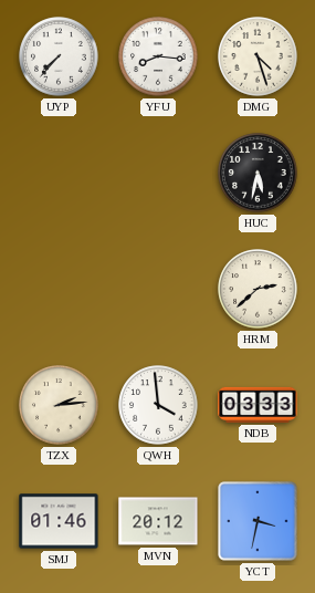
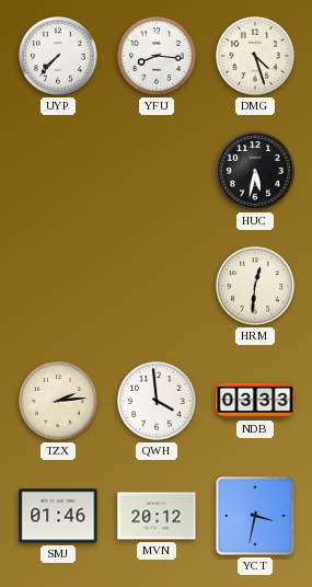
HRM: 2:38 -> 12:31 (255, 286)
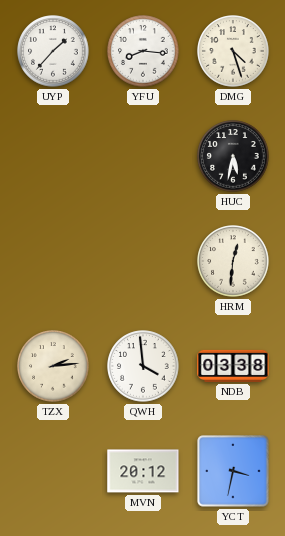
UYP: 7:37 -> 1:37 (53, 51)
NDB: 03:33 -> 03:38 (233, 366)
SMJ: 01:46 -> none (58, 516)
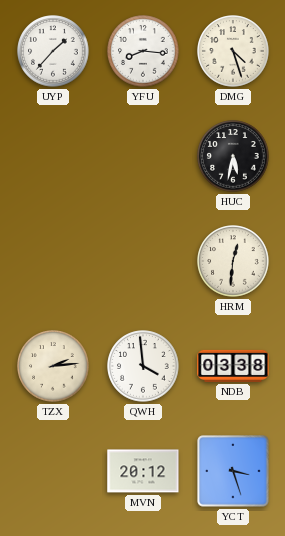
YCT: 3:32 -> 3:27 (233, 471)
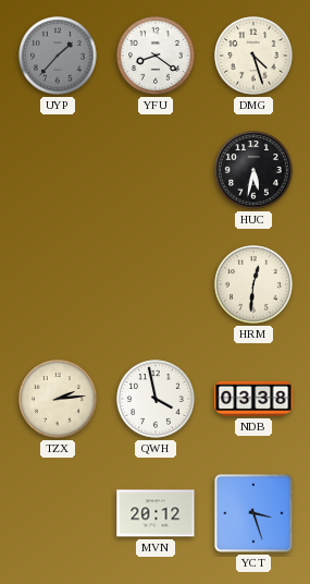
UYP dial: white -> grey (58, 56)
YFU: 8:16 -> 8:21 (156, 56)
QWH: 3:59 -> 3:58 (156, 399)
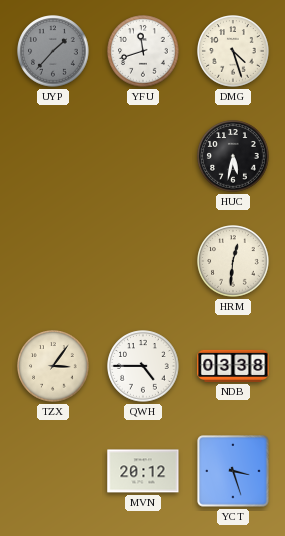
YFU: 8:21 -> 11:42 (143, 51)
TZX: 2:14 -> 3:06 (53, 366)
QWH: 3:58 -> 4:45 (143, 366)
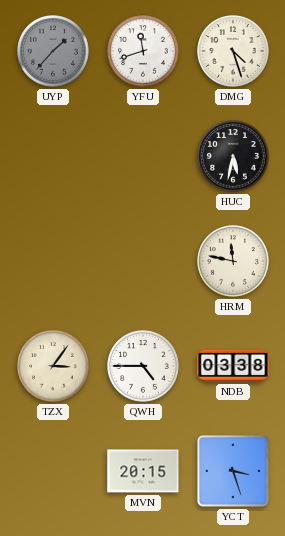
HRM: 12:31 -> 11:47 (233, 261)
MVN: 20:12 -> 20:15 (143, 471)
